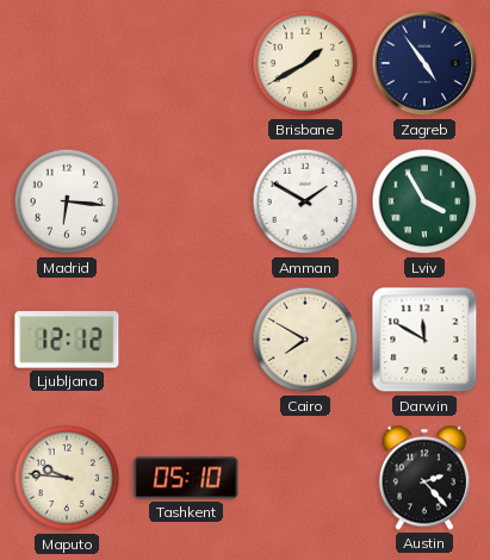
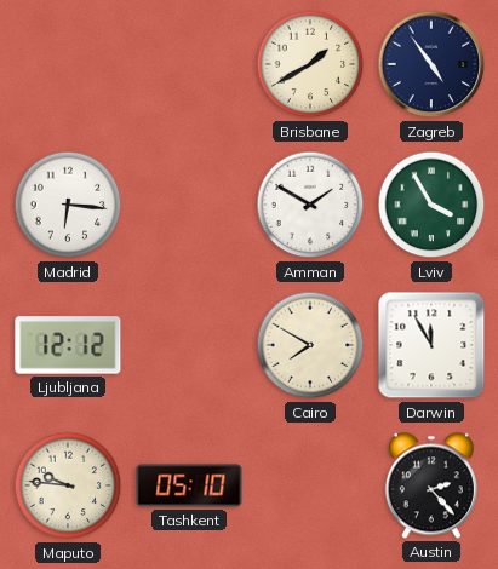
Darwin: 11:50 -> 11:55 (431, 345)
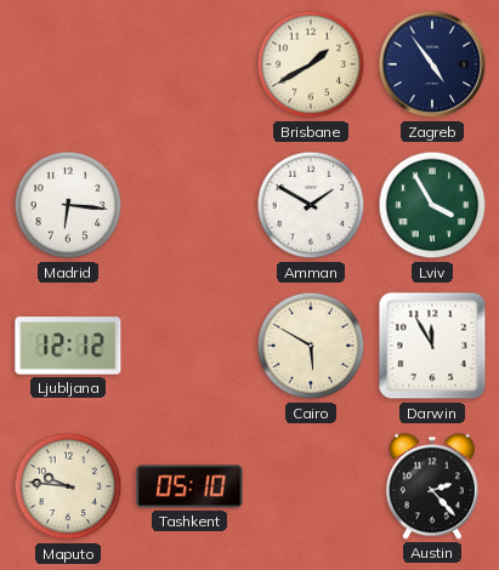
Cairo: 7:50 -> 5:50 (311, 346)
